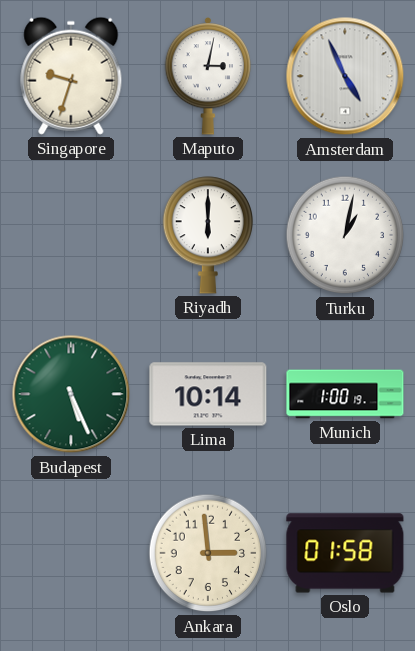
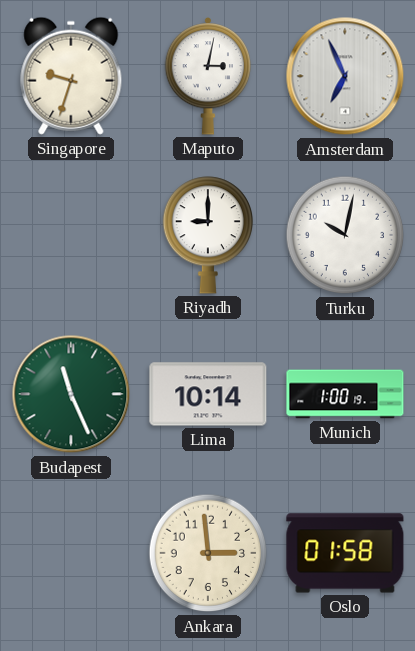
Amsterdam: 4:56 -> 6:56 (345, 76)
Riyadh: 6:00 -> 9:00 (207, 235)
Turku: 1:02 -> 10:02 (345, 235)
Budapest: 5:26 -> 11:26 (71, 394)
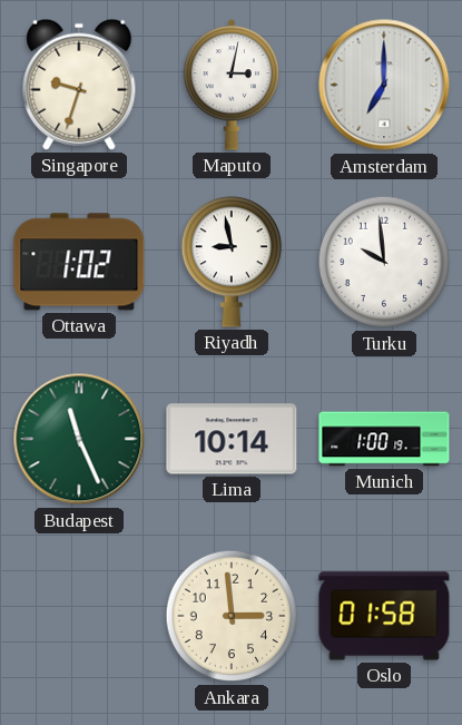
Amsterdam: 6:56 -> 7:00 (384, 85)
Ottawa: none -> 1:02 (79, 262)
Riyadh: 9:00 -> 8:58 (230, 262)
Turku: 10:02 -> 9:59 (384, 262)
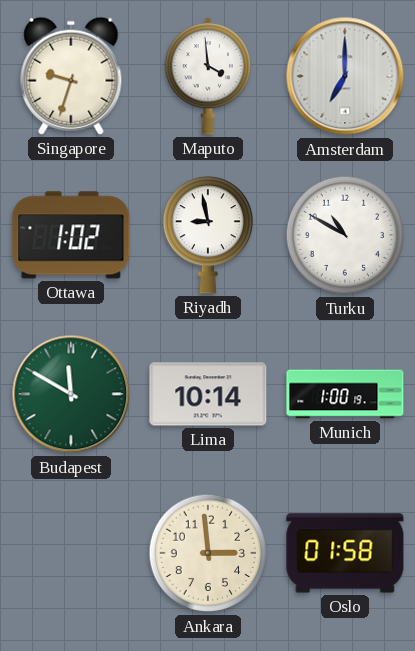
Maputo: 3:02 -> 3:59 (208, 76)
Turku: 9:59 -> 10:50 (345, 235)
Budapest: 11:26 -> 11:50 (71, 394)
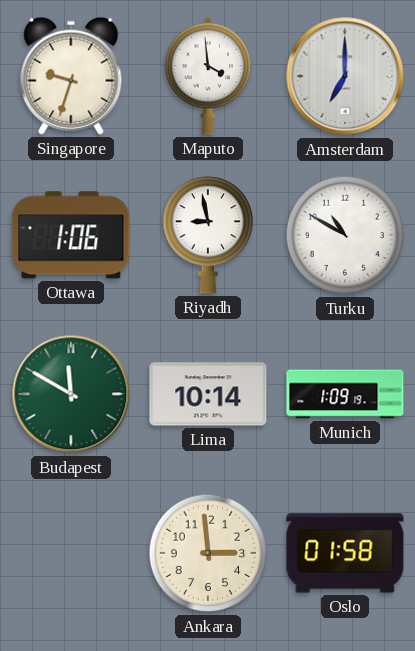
Ottawa: 1:02 -> 1:06 (71, 235)
Munich: 1:00 -> 1:09 (345, 394)
